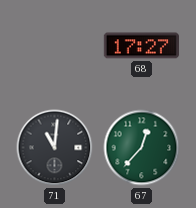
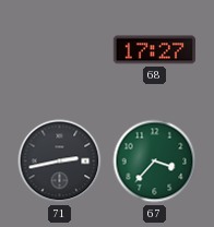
71: 11:01 -> 2:43 (60, 162)
67: 12:37 -> 3:37 (155, 162)
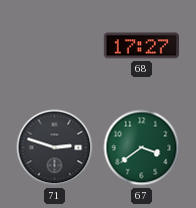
71: 2:43 -> 2:48 (55, 148)
67: 3:37 -> 3:39 (142, 148)
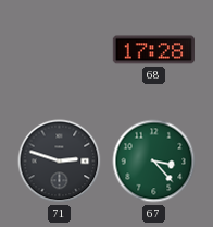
68: 17:27 -> 17:28 (153, 50)
67: 3:39 -> 3:23 (154, 162)
